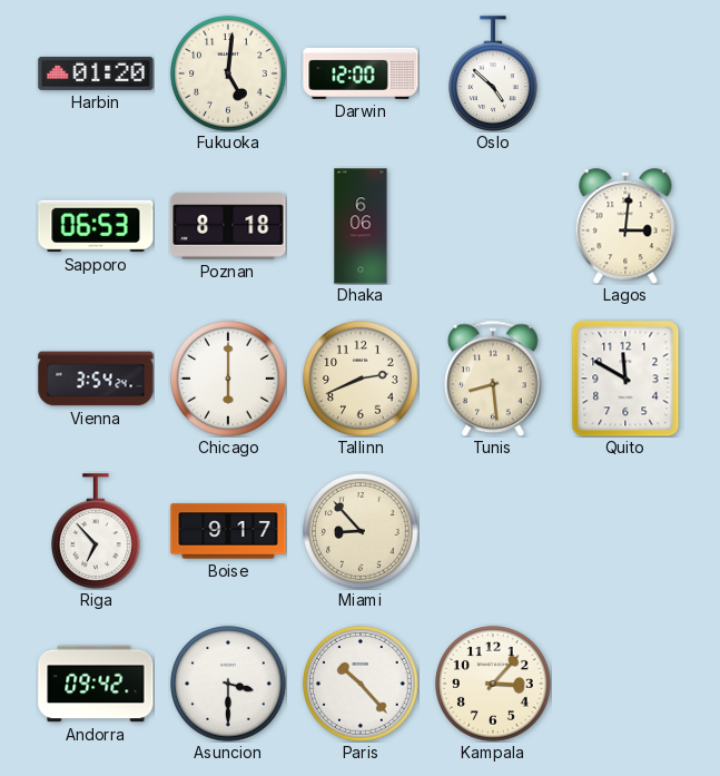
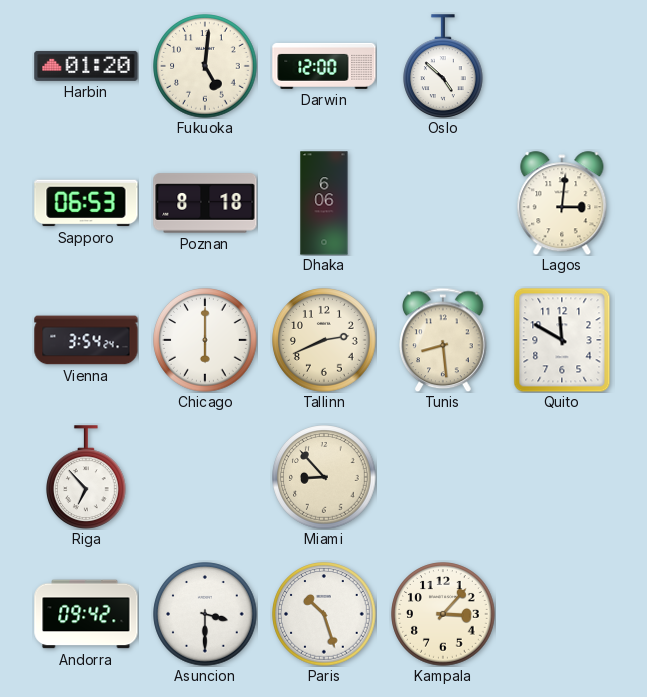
Boise: 9:17 -> none (228, 531)
Paris: 10:23 -> 10:27 (324, 614)
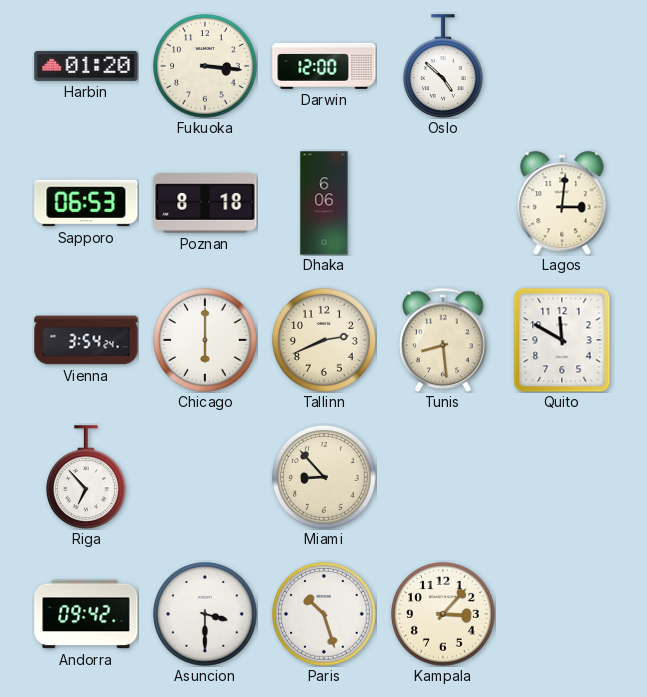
Fukuoka: 5:01 -> 3:16 (205, 66)
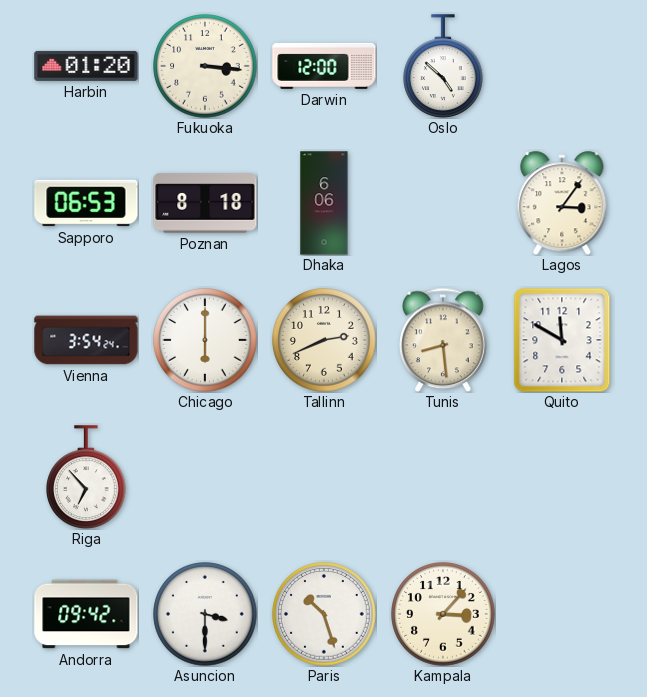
Lagos: 3:01 -> 3:06 (562, 203)
Miami: 8:53 -> none (324, 477)
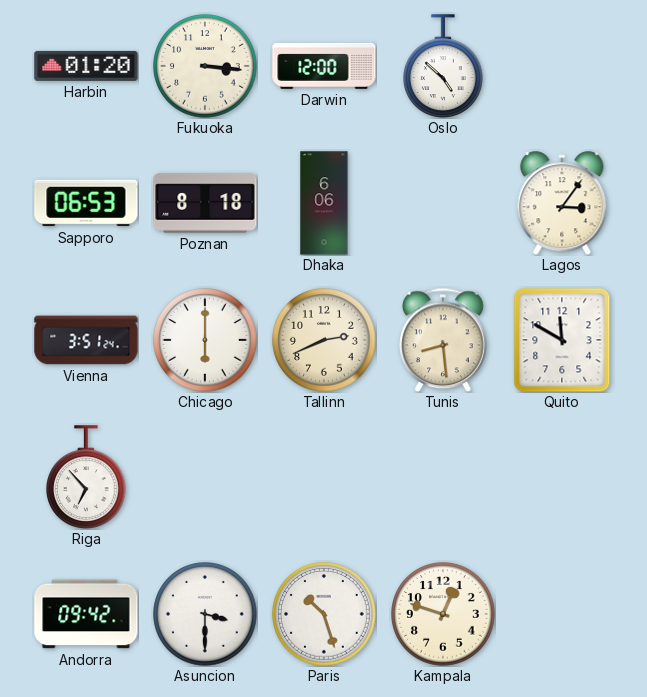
Vienna: 3:54 -> 3:51 (86, 340)
Kampala: 3:07 -> 12:48 (443, 614)
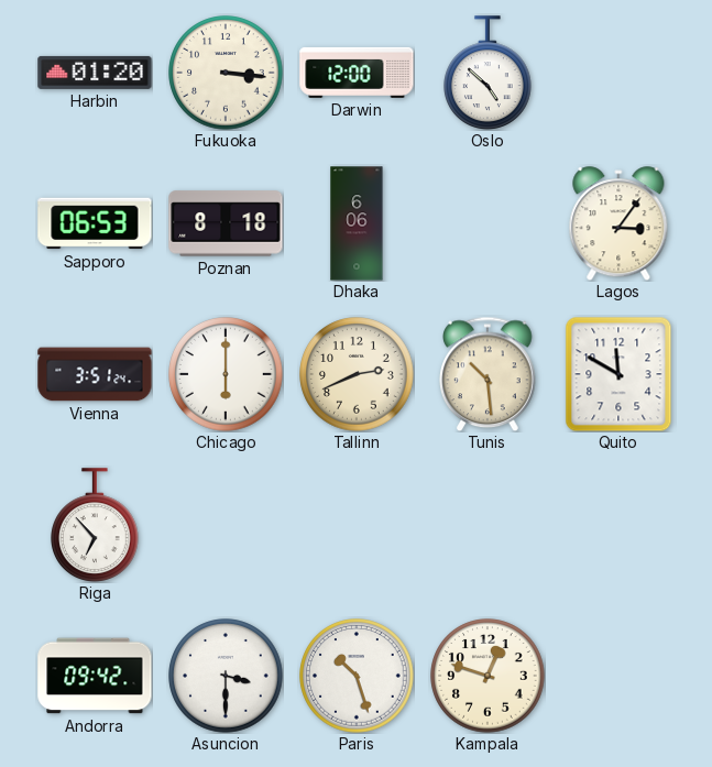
Tunis: 8:29 -> 10:29 (488, 374)
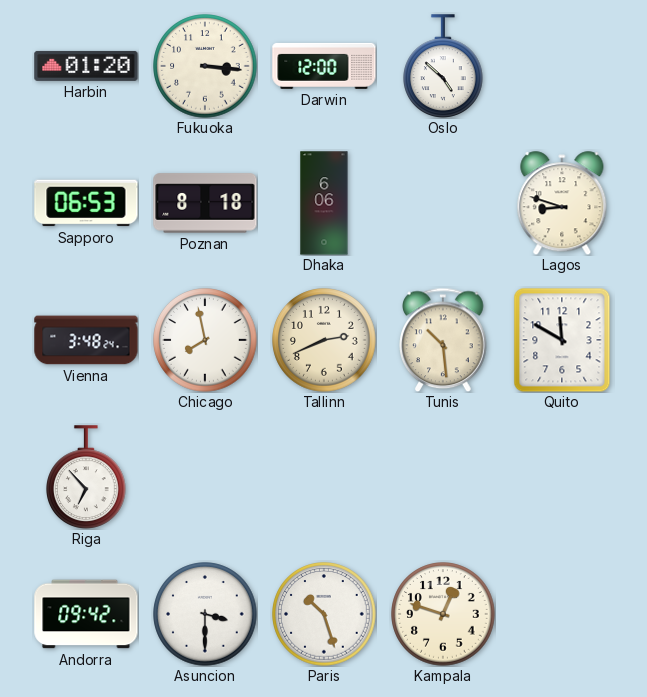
Lagos: 3:06 -> 8:48 (562, 203)
Vienna: 3:51 -> 3:48 (86, 340)
Chicago: 6:00 -> 7:58 (205, 340)
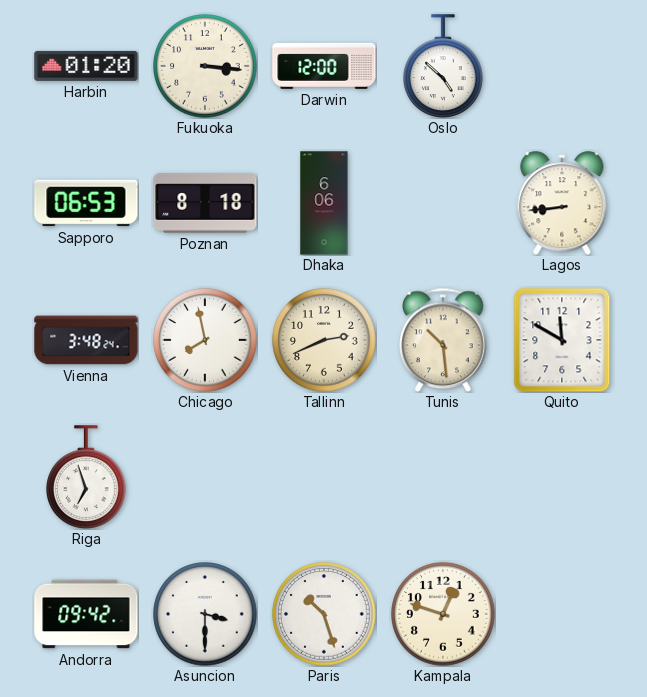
Lagos: 8:48 -> 8:44 (562, 203)
Riga: 6:53 -> 6:57 (87, 477)
